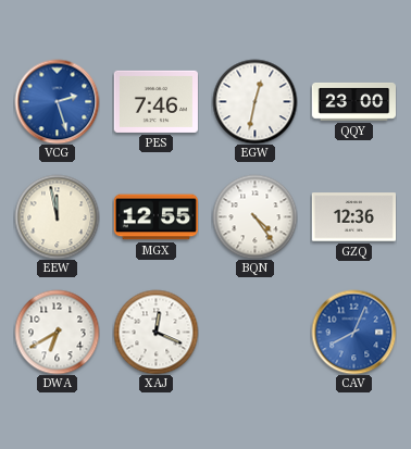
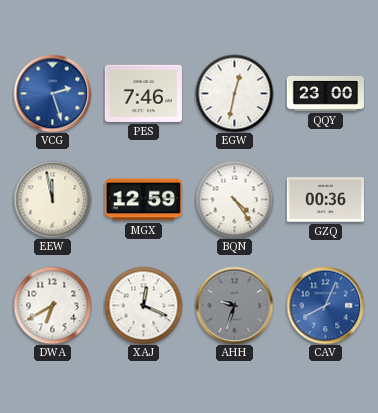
MGX: 12:55 -> 12:59 (143, 200)
GZQ: 12:36 -> 00:36 (325, 200)
AHH: none -> 9:33 (234, 305)
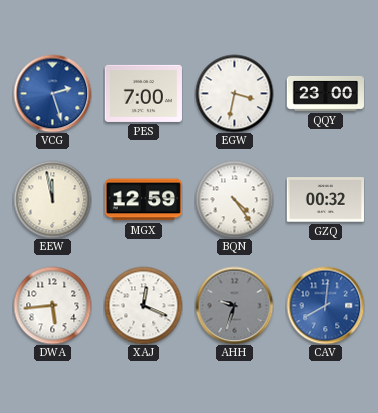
PES: 7:46 -> 7:00 (143, 93)
EGW: 12:32 -> 3:32 (234, 93)
GZQ: 00:36 -> 00:32 (325, 200)
DWA: 6:40 -> 5:44 (52, 305)
CAV: 8:04 -> 8:01 (325, 305)
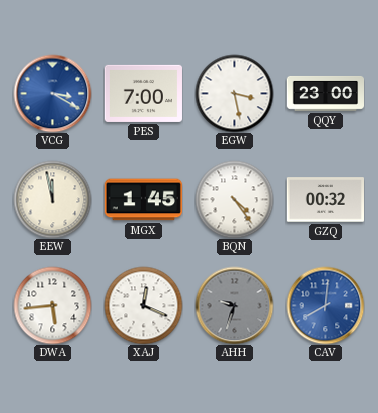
VCG: 2:27 -> 3:20 (52, 93)
EGW: 3:32 -> 3:28 (234, 93)
MGX: 12:59 -> 1:45 (143, 200)
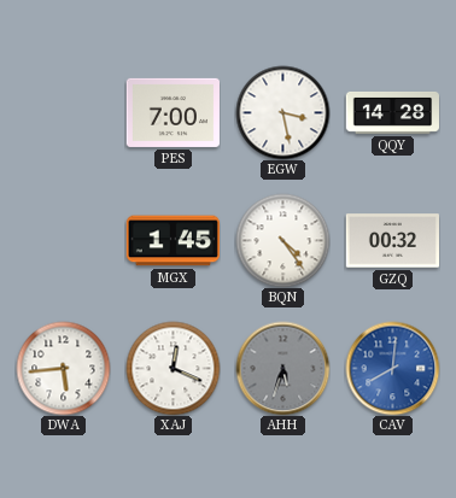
VCG: 3:20 -> none (52, 93)
QQY: 23:00 -> 14:28 (392, 112)
EEW: 11:58 -> none (52, 199)
AHH: 9:33 -> 5:33 (282, 368)
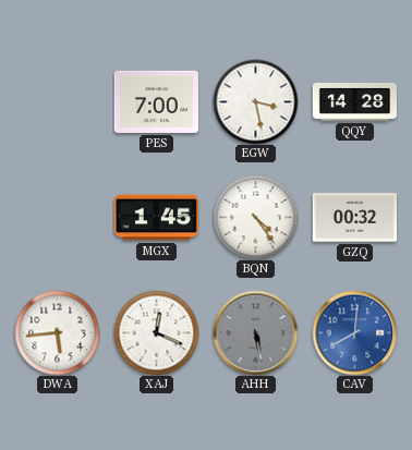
AHH: 5:33 -> 5:28 (255, 332)
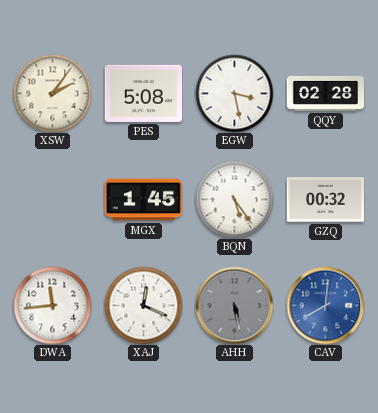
XSW: none -> 2:06 (52, 93)
PES: 7:00 -> 5:08 (143, 93)
QQY: 14:28 -> 02:28 (325, 93)
BQN: 4:24 -> 5:24 (234, 199)
DWA: 5:44 -> 11:44 (52, 305)
